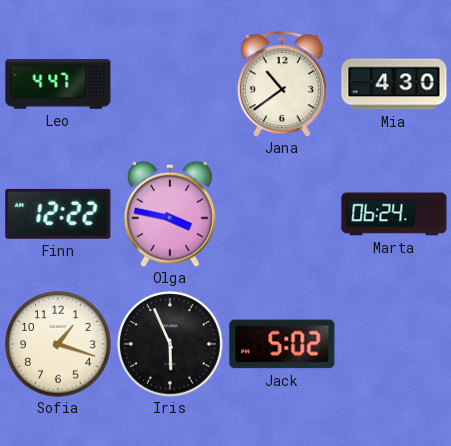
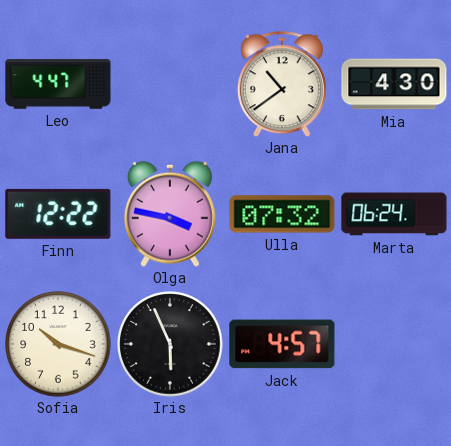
Ulla: none -> 07:32 (282, 214)
Sofia: 1:18 -> 10:18 (58, 344)
Jack: 5:02 -> 4:57 (282, 344)
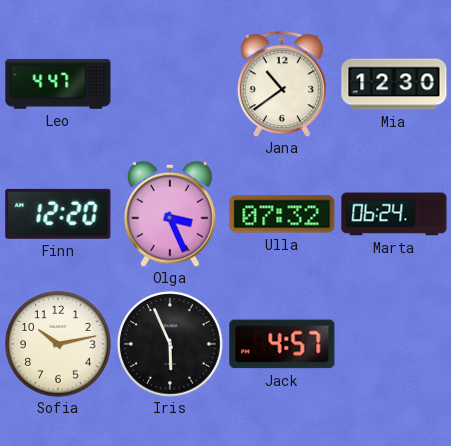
Mia: 4:30 -> 12:30 (394, 84)
Finn: 12:22 -> 12:20 (58, 214)
Olga: 3:47 -> 3:26 (170, 214)
Sofia: 10:18 -> 10:13 (58, 344)
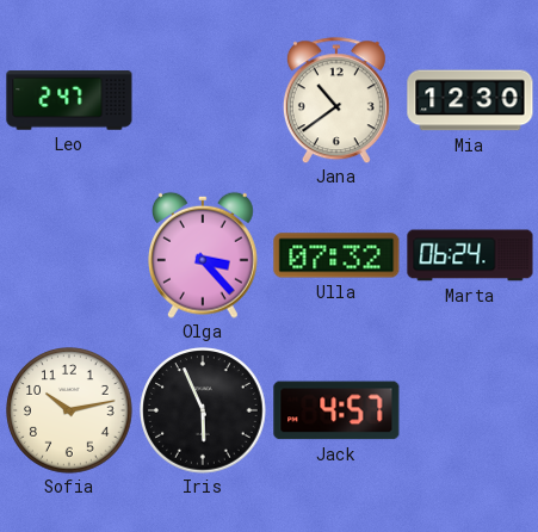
Leo: 4:47 -> 2:47 (69, 100)
Finn: 12:20 -> none (58, 214)
Olga: 3:26 -> 3:23 (203, 255)
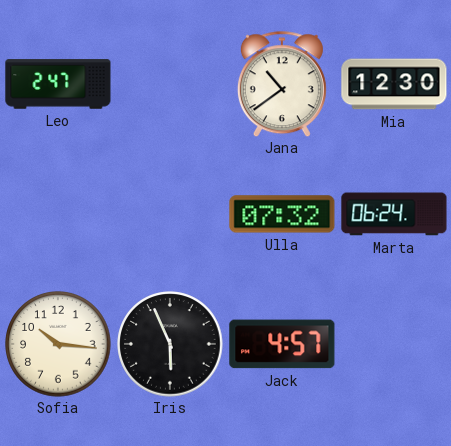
Olga: 3:23 -> none (203, 255)
Sofia: 10:13 -> 10:16 (58, 344)
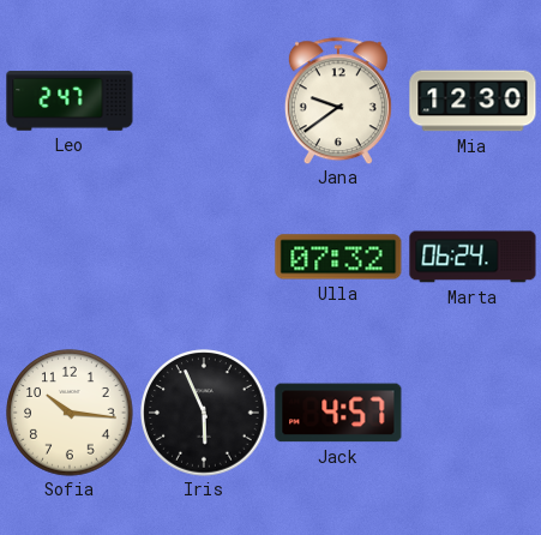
Jana: 10:39 -> 9:39 (338, 101)
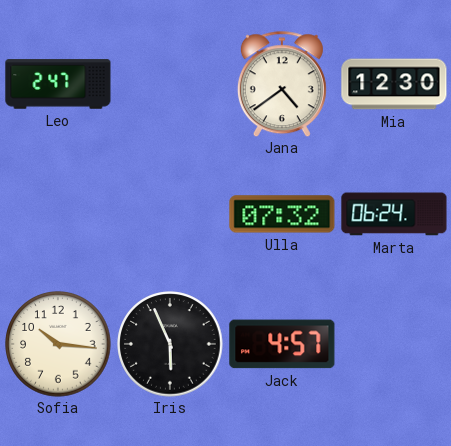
Jana: 9:39 -> 4:39 (282, 84)
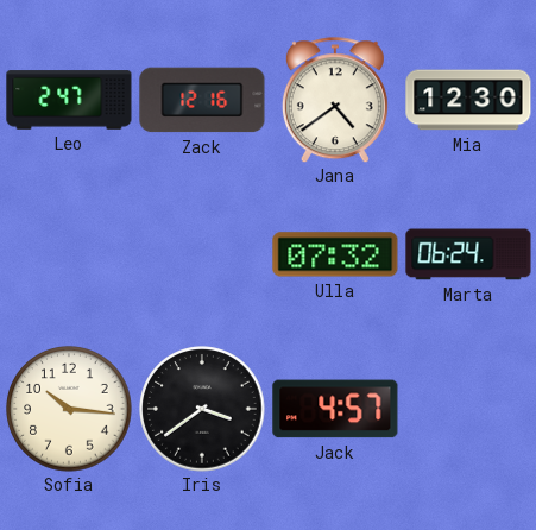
Zack: none -> 12:16 (202, 100)
Iris: 5:56 -> 3:39 (202, 409)
